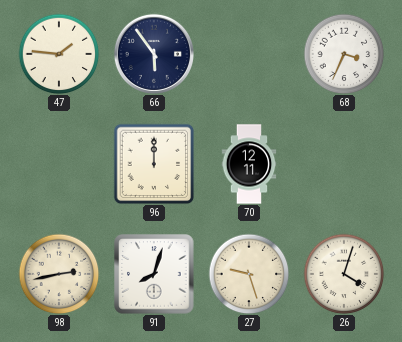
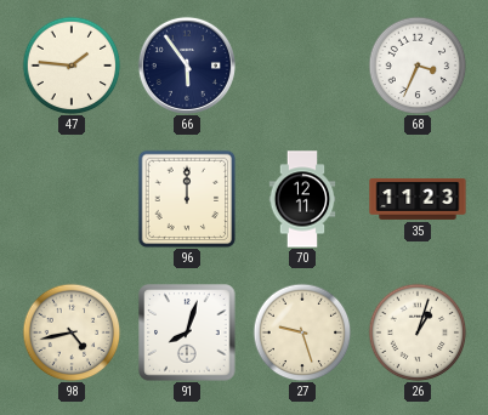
35: none -> 11:23 (418, 199)
98: 2:43 -> 4:43 (72, 332)
26: 4:03 -> 1:03 (418, 332)
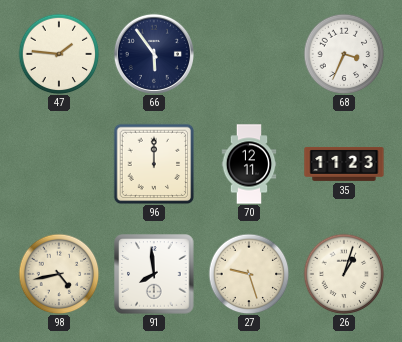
91: 8:03 -> 7:59 (154, 274)
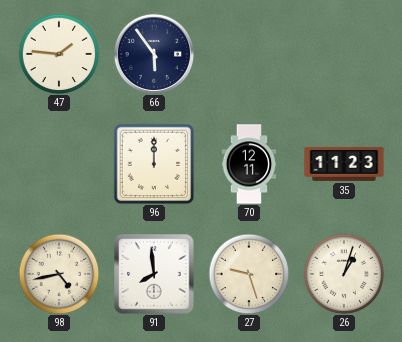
68: 3:34 -> none (344, 54)
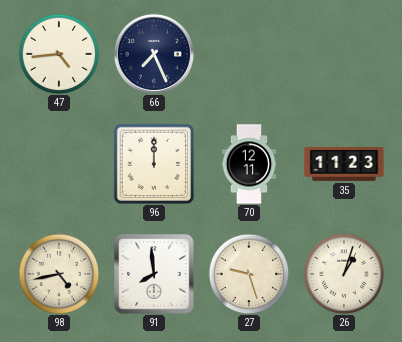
47: 1:46 -> 4:44 (59, 54)
66: 5:54 -> 7:26 (154, 54)
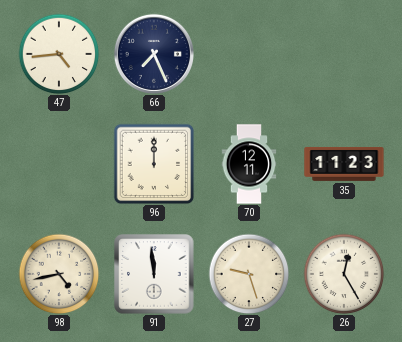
91: 7:59 -> 11:59 (154, 274)
26: 1:03 -> 12:25 (344, 274)
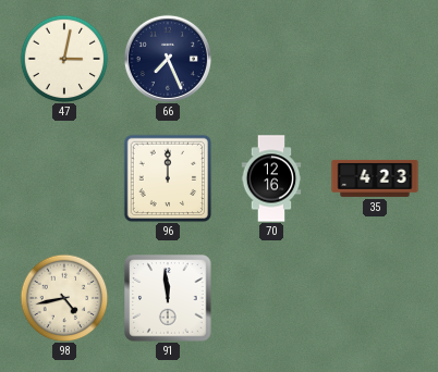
47: 4:44 -> 3:02 (64, 59)
70: 12:11 -> 12:16 (271, 178)
35: 11:23 -> 4:23 (375, 178)
27: 9:27 -> none (249, 274)
26: 12:25 -> none (344, 274)
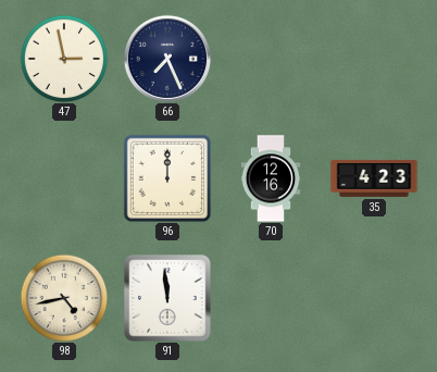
47: 3:02 -> 2:58 (64, 59)
